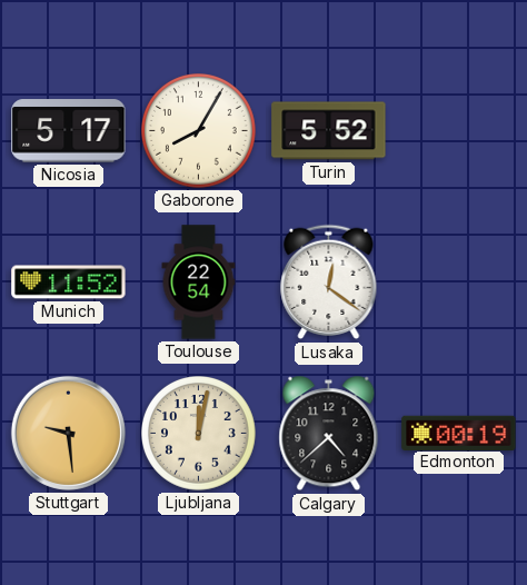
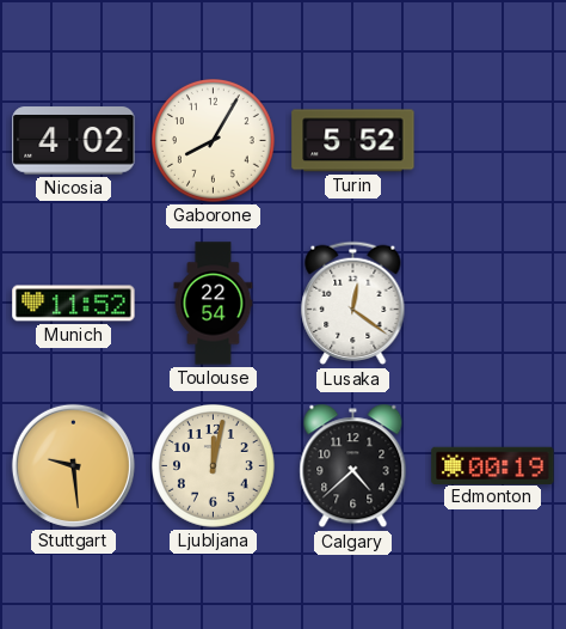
Nicosia: 5:17 -> 4:02 (74, 141)
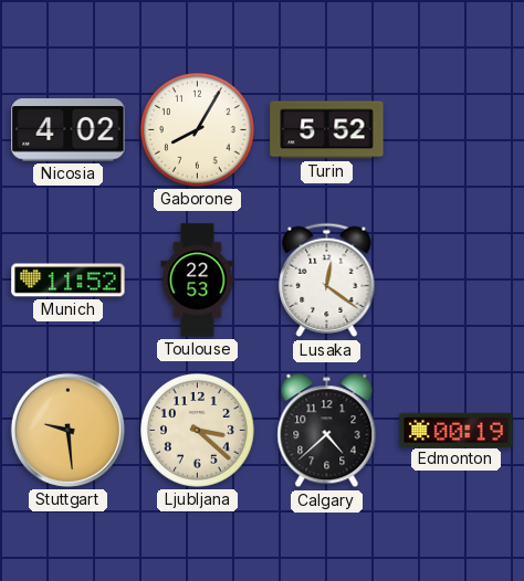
Toulouse: 22:54 -> 22:53 (198, 281)
Ljubljana: 12:02 -> 3:22 (198, 431)
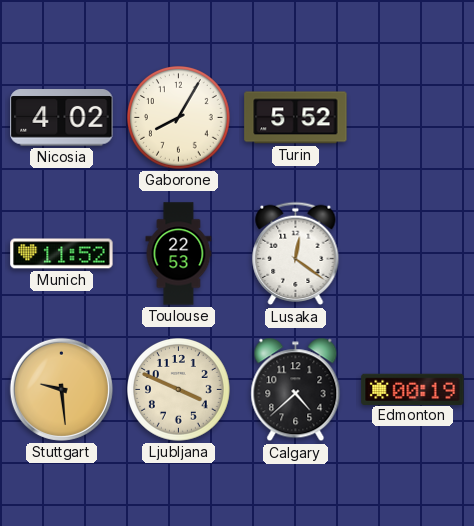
Ljubljana: 3:22 -> 3:49 (179, 390)
